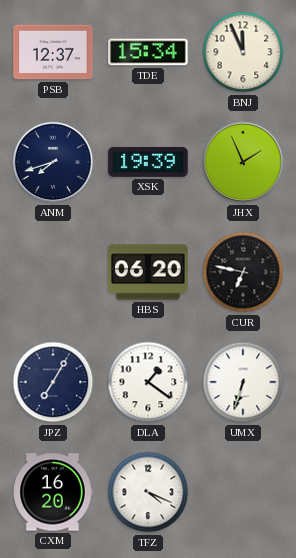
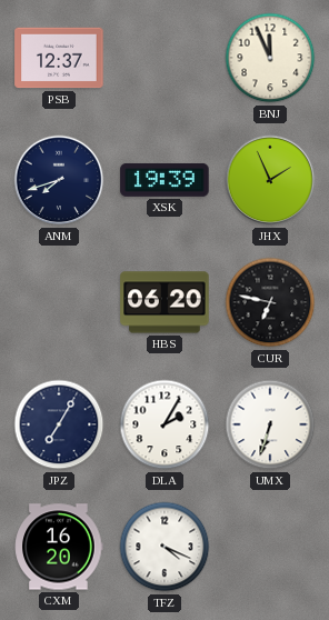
TDE: 15:34 -> none (148, 52)
DLA: 1:21 -> 2:05 (164, 424)
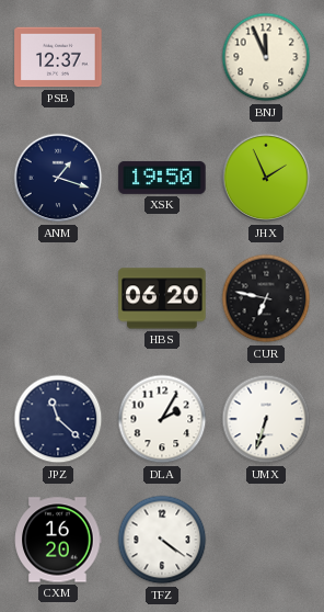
ANM: 7:42 -> 1:18 (58, 178)
XSK: 19:39 -> 19:50 (162, 178)
JPZ: 7:05 -> 11:22 (58, 419)
TFZ: 4:19 -> 4:21 (162, 540)
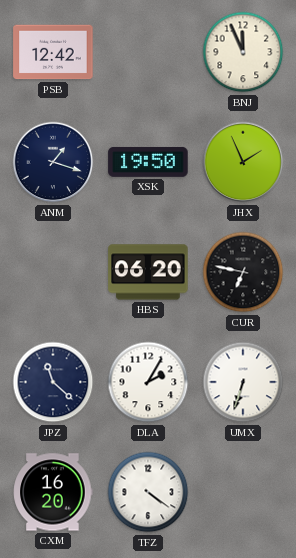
PSB: 12:37 -> 12:42 (53, 52)
